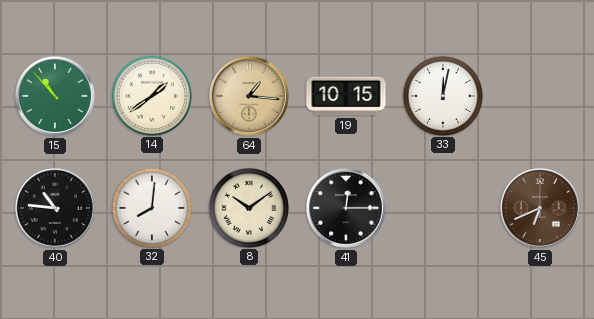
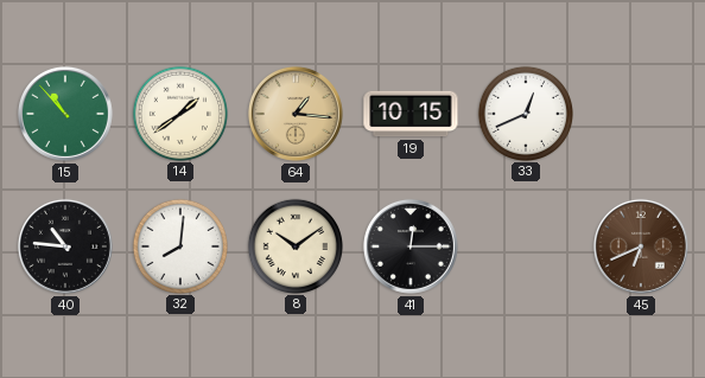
33: 12:02 -> 12:41 (525, 113)
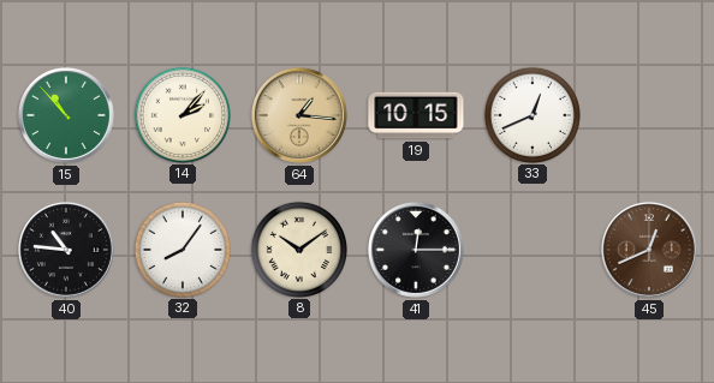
14: 1:39 -> 2:07 (182, 114)
32: 8:01 -> 8:06 (182, 249)
45: 6:41 -> 12:41 (649, 250)
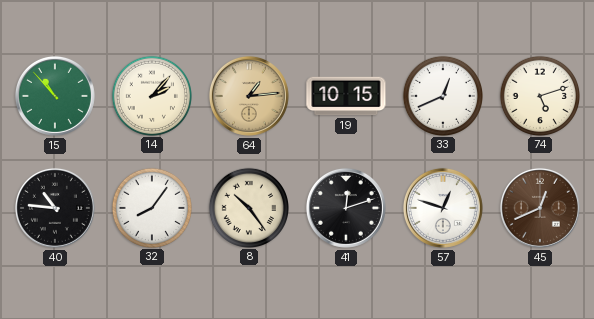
64: 1:16 -> 1:14 (249, 96)
74: none -> 5:12 (539, 95)
8: 10:09 -> 10:24 (248, 207)
41: 12:15 -> 12:12 (346, 208)
57: none -> 12:48 (443, 208)
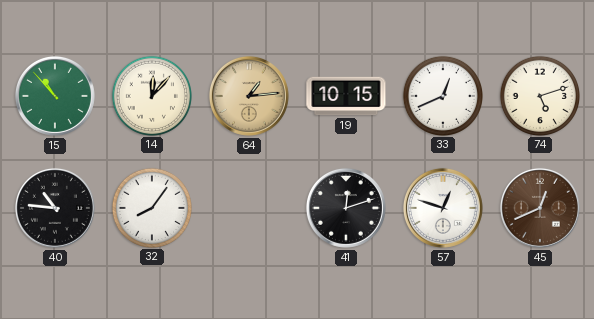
14: 2:07 -> 12:07 (151, 95)
8: 10:24 -> none (248, 207)
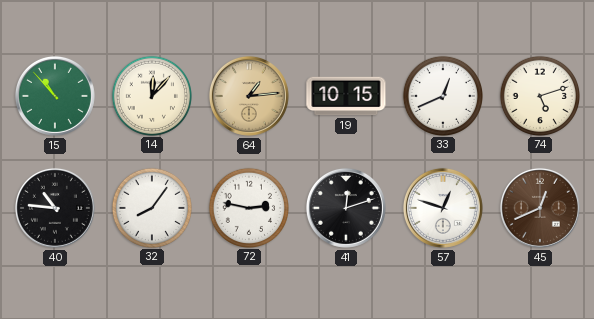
72: none -> 2:47 (248, 207)
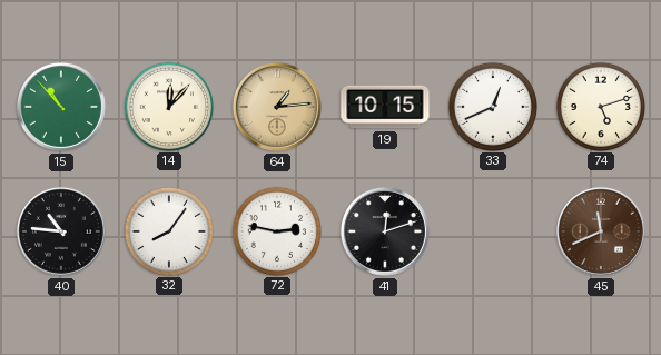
57: 12:48 -> none (443, 208)
45: 12:41 -> 11:41 (601, 231)
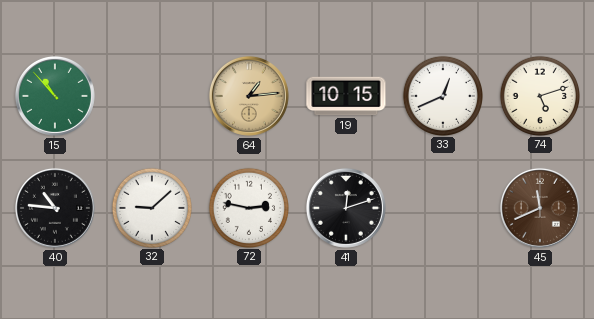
14: 12:07 -> none (168, 106)
32: 8:06 -> 9:08 (151, 207)
